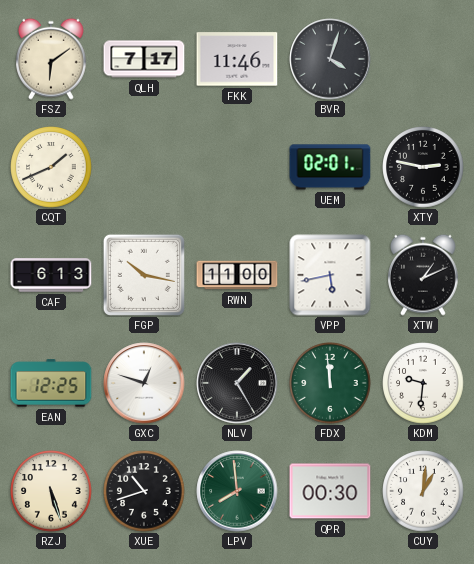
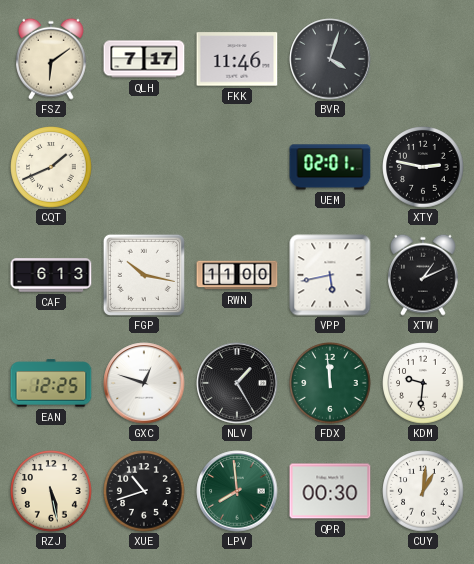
RZJ: 5:27 -> 5:28 (51, 491)
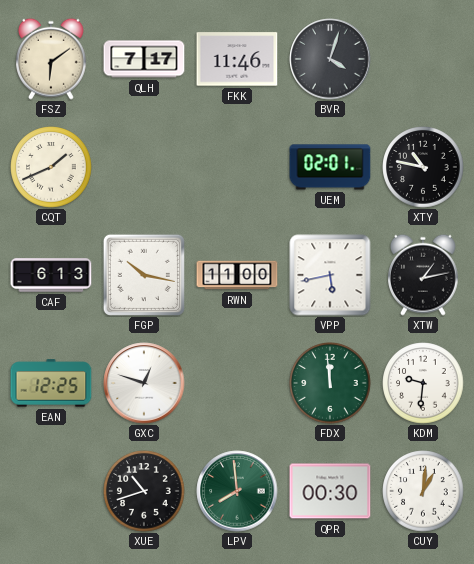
XTY: 2:47 -> 10:47 (423, 167)
XTW: 1:11 -> 1:13 (424, 275)
NLV: 1:25 -> none (237, 383)
RZJ: 5:28 -> none (51, 491)
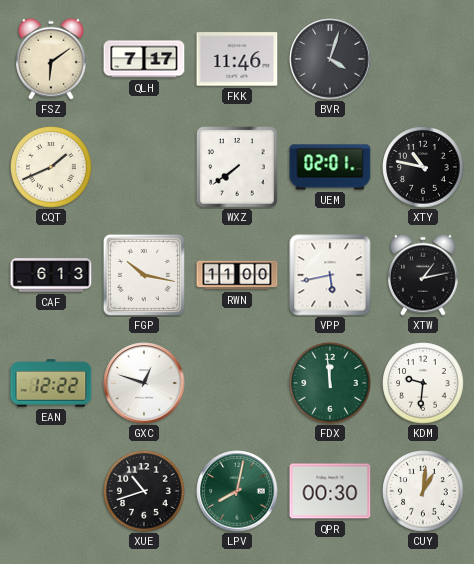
WXZ: none -> 7:39 (237, 167)
EAN: 12:25 -> 12:22 (51, 383)
LPV: 7:59 -> 8:02 (237, 491)
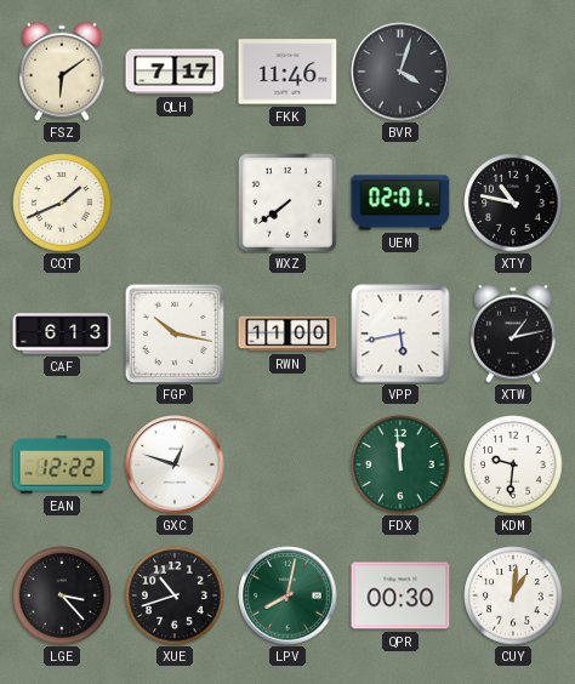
LGE: none -> 3:23 (62, 595)
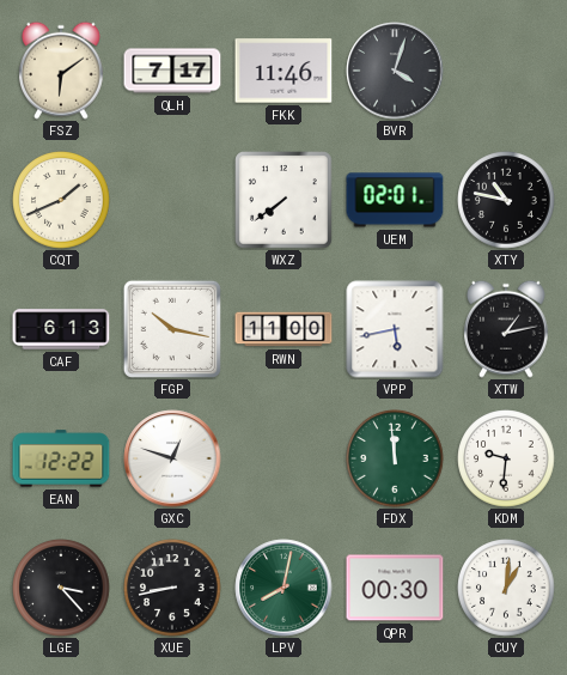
XUE: 10:42 -> 8:43 (172, 588)
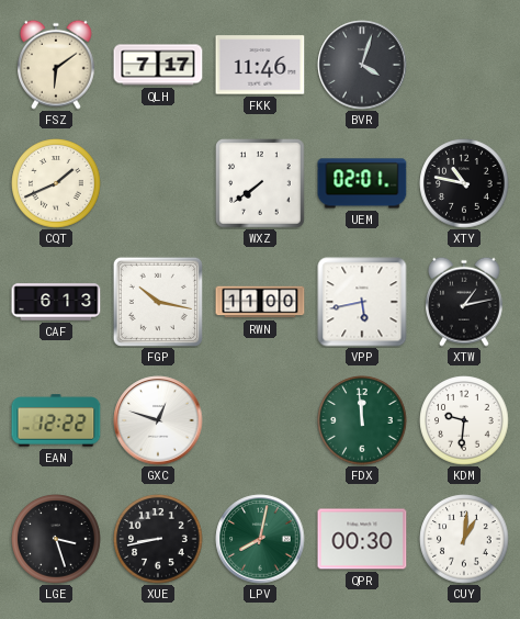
LGE: 3:23 -> 3:27 (56, 539)
